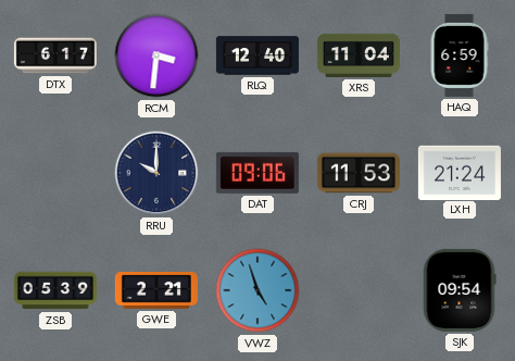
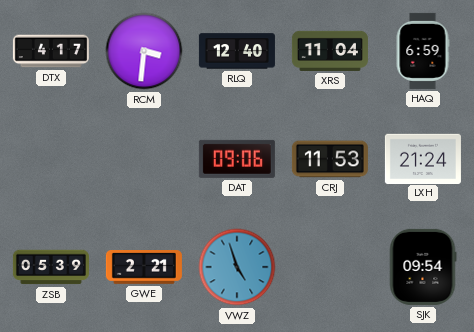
DTX: 6:17 -> 4:17 (51, 51)
RRU: 10:00 -> none (156, 173)
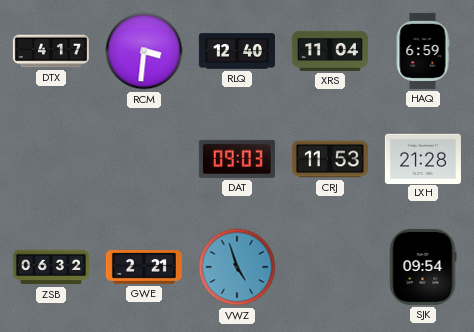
DAT: 09:06 -> 09:03 (237, 159)
LXH: 21:24 -> 21:28 (423, 158)
ZSB: 05:39 -> 06:32 (51, 267)
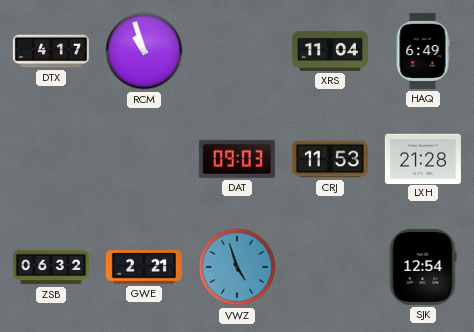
RCM: 3:31 -> 10:57 (144, 51)
RLQ: 12:40 -> none (237, 51)
HAQ: 6:59 -> 6:49 (423, 51)
SJK: 09:54 -> 12:54 (423, 267)
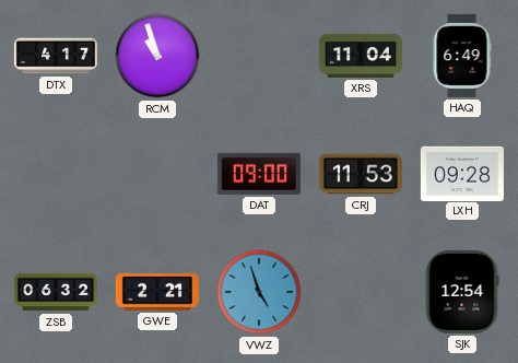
DAT: 09:03 -> 09:00 (259, 174)
LXH: 21:28 -> 09:28 (462, 173)
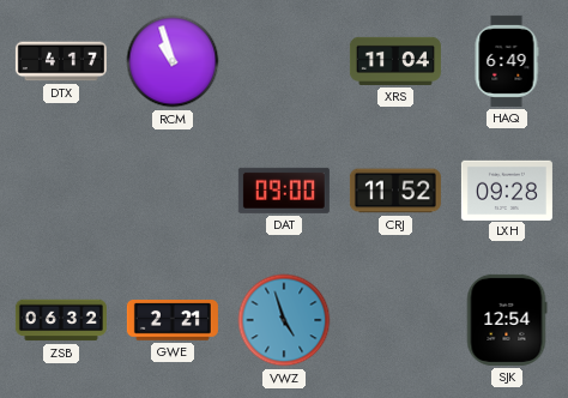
CRJ: 11:53 -> 11:52 (395, 191)
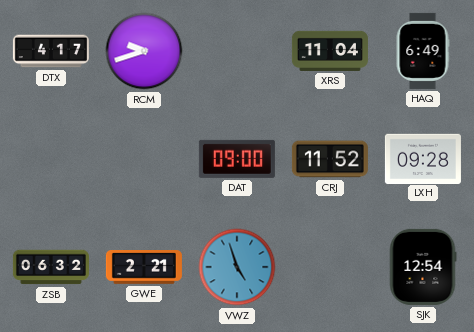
RCM: 10:57 -> 9:42 (144, 51)
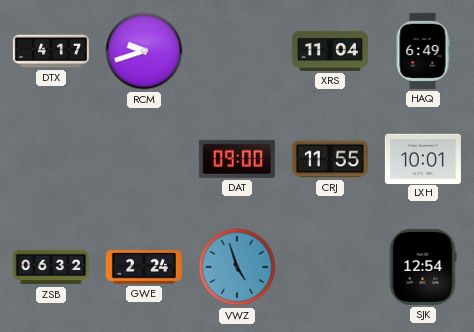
CRJ: 11:52 -> 11:55 (330, 159)
LXH: 09:28 -> 10:01 (423, 158)
GWE: 2:21 -> 2:24 (144, 268)
